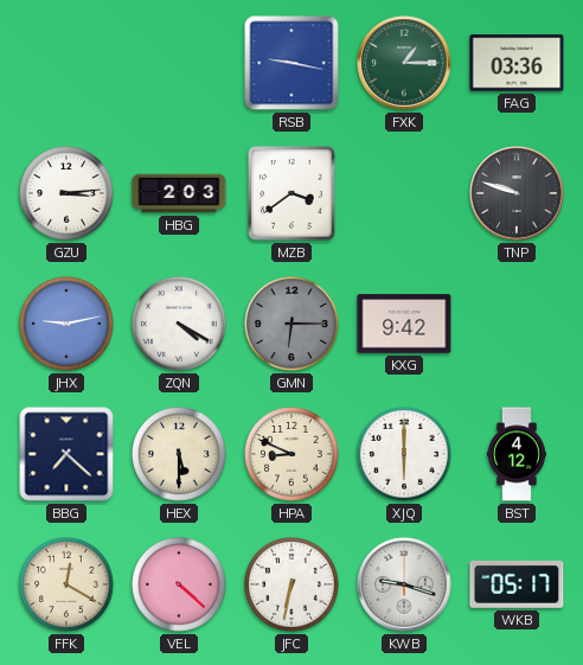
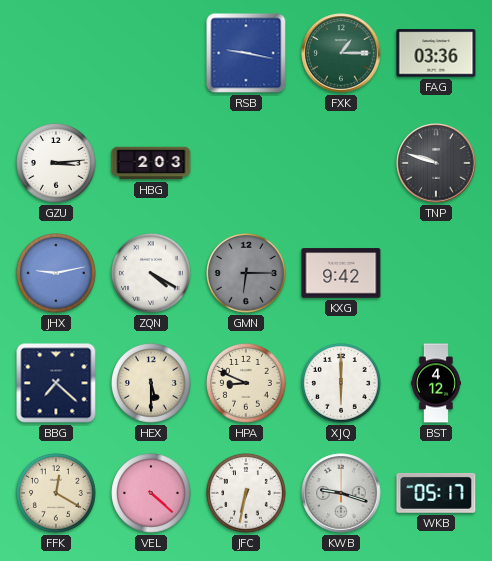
MZB: 3:39 -> none (291, 193)
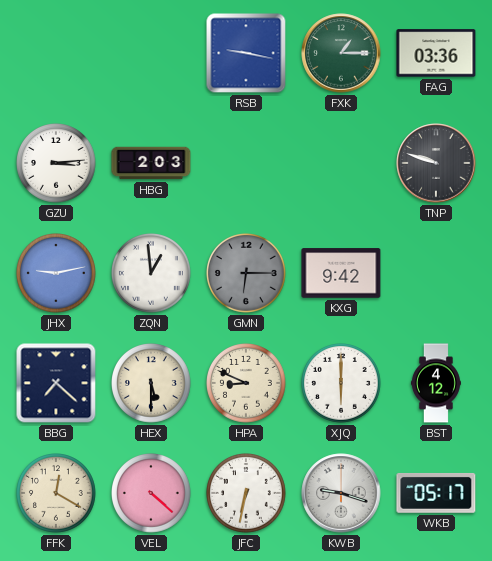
ZQN: 4:20 -> 12:59 (152, 274)
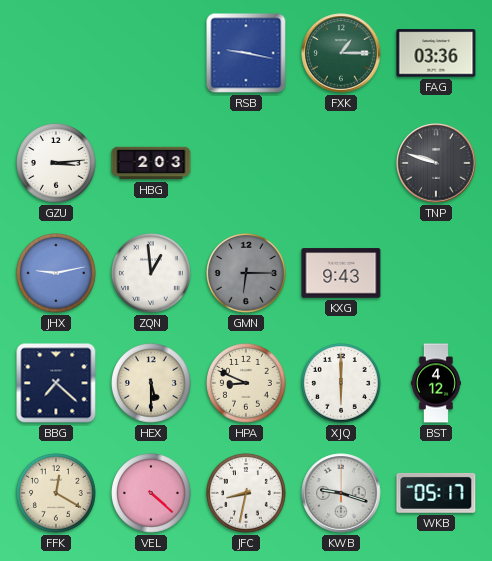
KXG: 9:42 -> 9:43 (341, 273)
JFC: 6:32 -> 8:32 (247, 494)
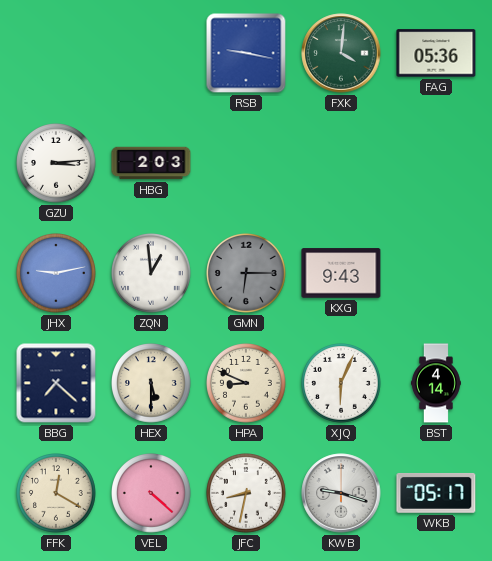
FXK: 1:15 -> 4:01 (341, 53)
FAG: 03:36 -> 05:36 (436, 53)
TNP: 9:48 -> none (436, 163)
XJQ: 6:00 -> 6:04 (342, 384)
BST: 4:12 -> 4:14 (436, 383)
